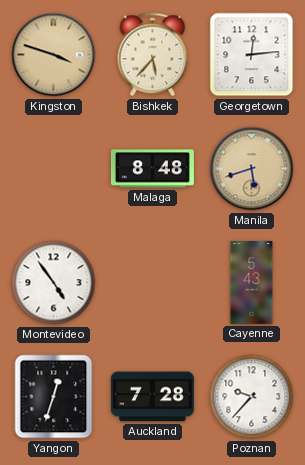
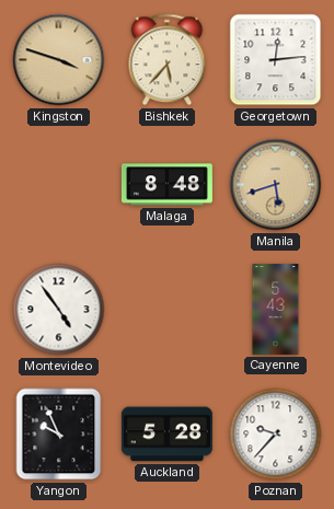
Yangon: 12:33 -> 9:56 (59, 435)
Auckland: 7:28 -> 5:28 (166, 435)
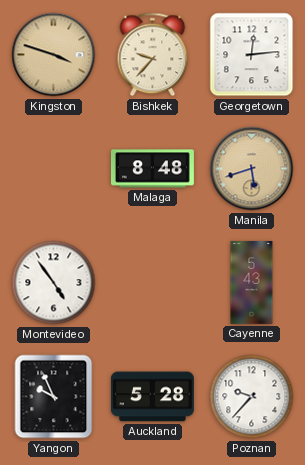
Bishkek: 5:37 -> 9:37 (153, 55)
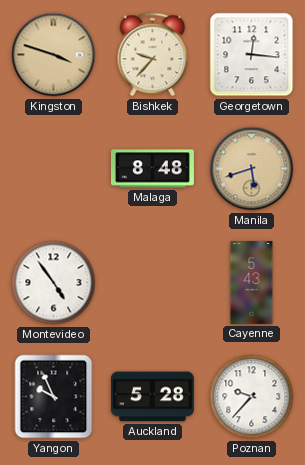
Georgetown: 12:14 -> 12:16 (252, 55)
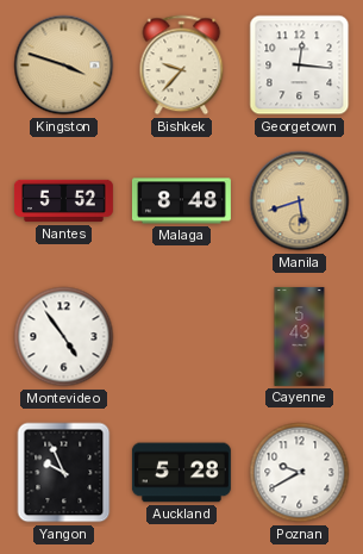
Nantes: none -> 5:52 (63, 201)
Poznan: 9:37 -> 9:40 (300, 473)
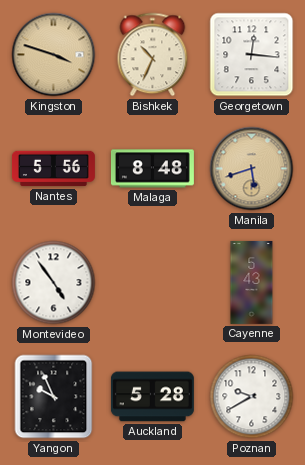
Bishkek: 9:37 -> 10:34 (153, 55)
Nantes: 5:52 -> 5:56 (53, 169)
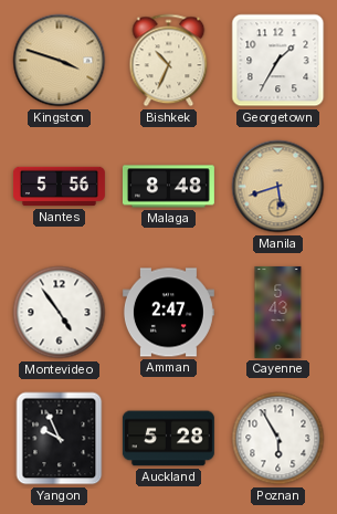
Georgetown: 12:16 -> 1:35 (278, 61)
Amman: none -> 2:47 (168, 313)
Poznan: 9:40 -> 5:55 (278, 439)
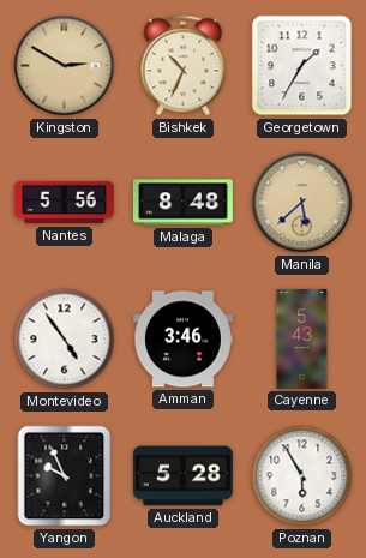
Kingston: 3:48 -> 2:50 (65, 66)
Manila: 5:42 -> 5:38 (302, 203)
Amman: 2:47 -> 3:46 (182, 340)
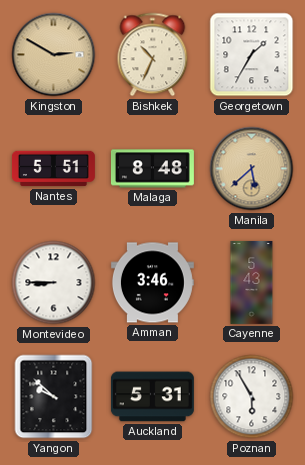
Nantes: 5:56 -> 5:51 (53, 169)
Montevideo: 4:54 -> 8:45 (54, 283)
Yangon: 9:56 -> 9:52 (54, 397)
Auckland: 5:28 -> 5:31 (152, 397)
